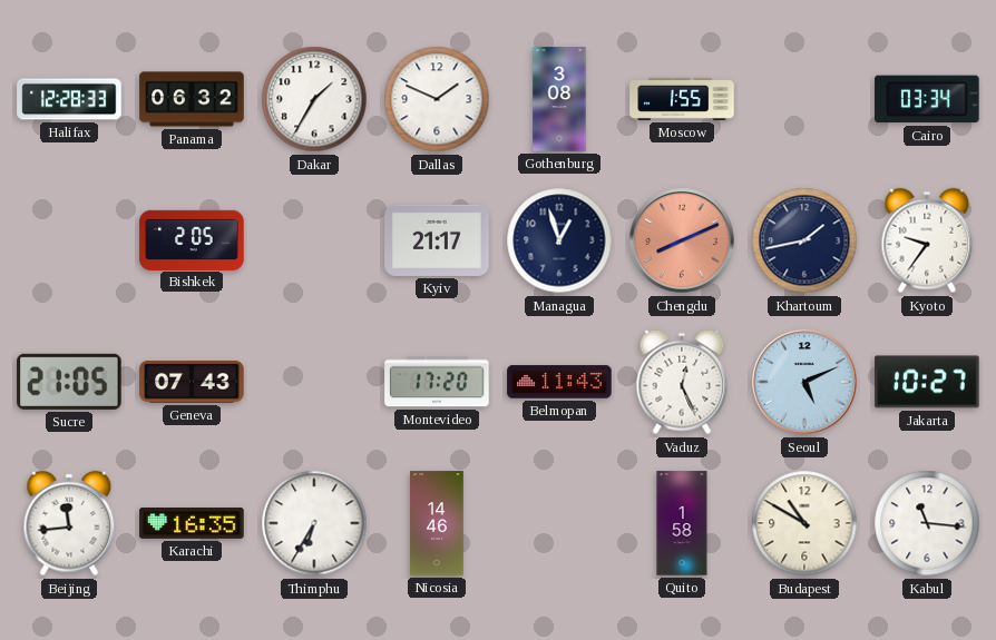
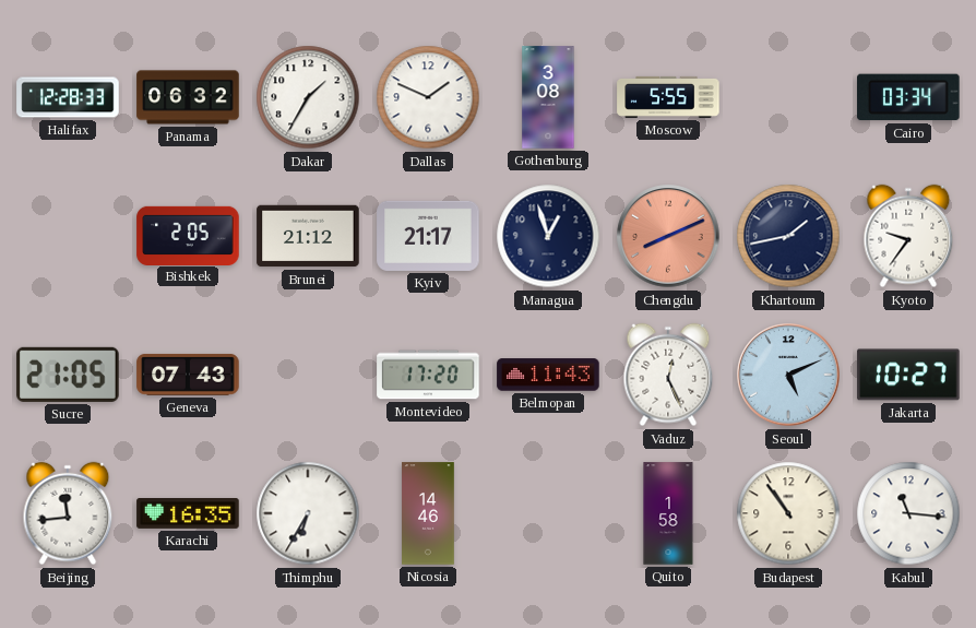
Moscow: 1:55 -> 5:55 (668, 97)
Brunei: none -> 21:12 (308, 236)
Budapest: 10:50 -> 10:54 (788, 513)
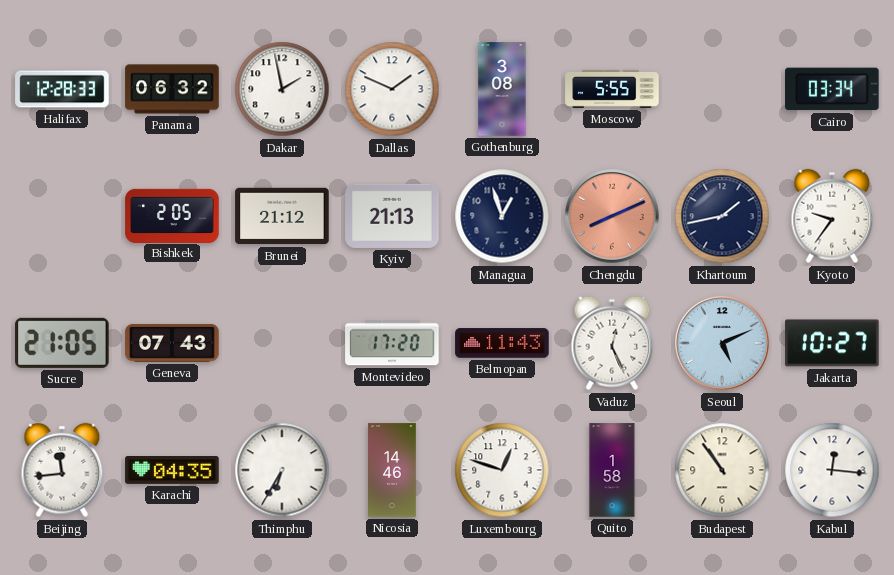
Dakar: 1:35 -> 1:58 (282, 89)
Kyiv: 21:17 -> 21:13 (392, 216)
Karachi: 16:35 -> 04:35 (172, 471)
Luxembourg: none -> 12:48 (502, 470)
Kabul: 11:16 -> 12:16 (832, 470)
